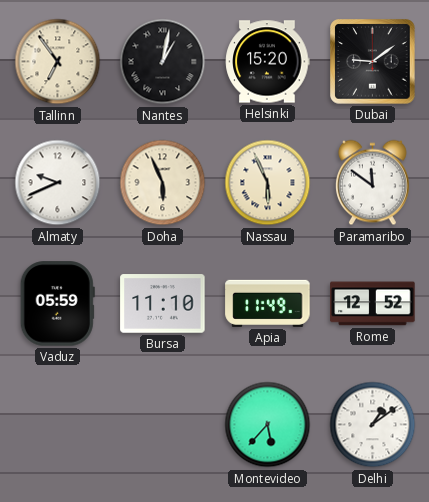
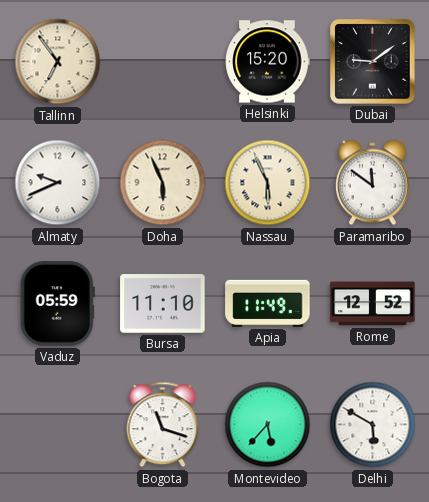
Nantes: 1:02 -> none (163, 62)
Bogota: none -> 11:18 (163, 425)
Delhi: 1:09 -> 5:50 (373, 425)
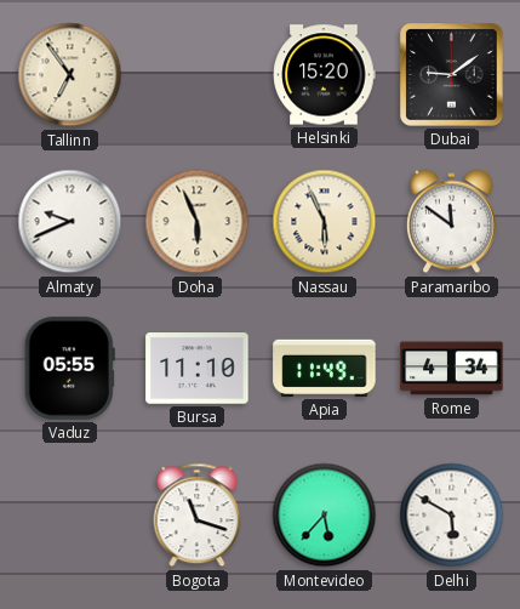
Vaduz: 05:59 -> 05:55 (69, 369)
Rome: 12:52 -> 4:34 (452, 369)
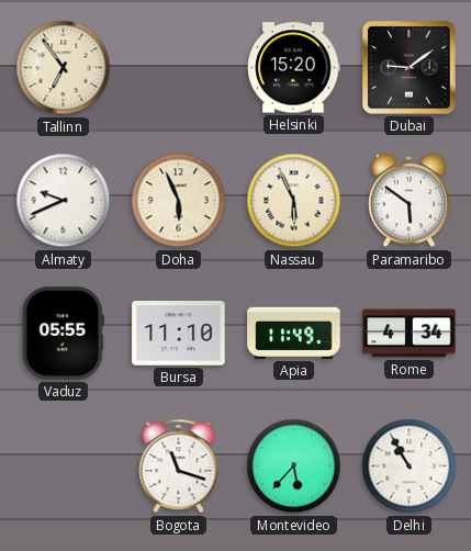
Paramaribo: 11:51 -> 5:51 (408, 201)
Delhi: 5:50 -> 10:55 (410, 466)
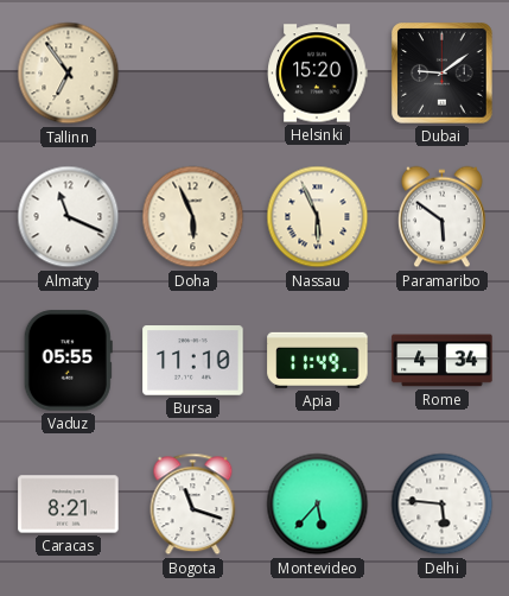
Almaty: 9:41 -> 11:19 (69, 217)
Caracas: none -> 8:21 (69, 505)
Delhi: 10:55 -> 5:46 (443, 505)
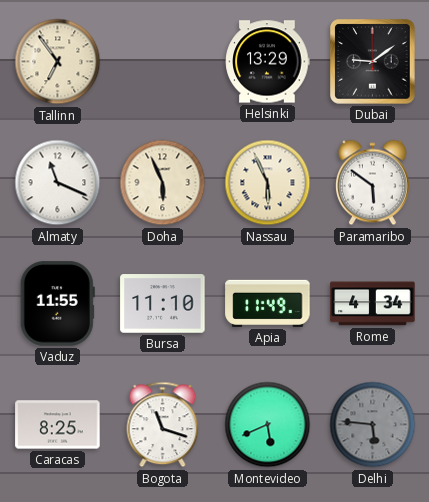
Helsinki: 15:20 -> 13:29 (268, 62)
Vaduz: 05:55 -> 11:55 (57, 304)
Caracas: 8:21 -> 8:25 (58, 425)
Montevideo: 5:37 -> 5:41 (268, 425)
Delhi dial: white -> grey (373, 425)
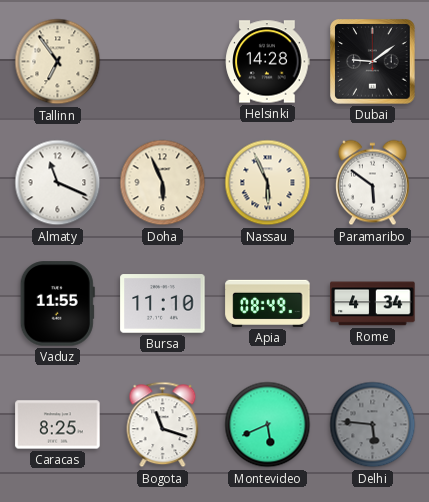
Helsinki: 13:29 -> 14:28 (268, 62)
Apia: 11:49 -> 08:49 (268, 303)
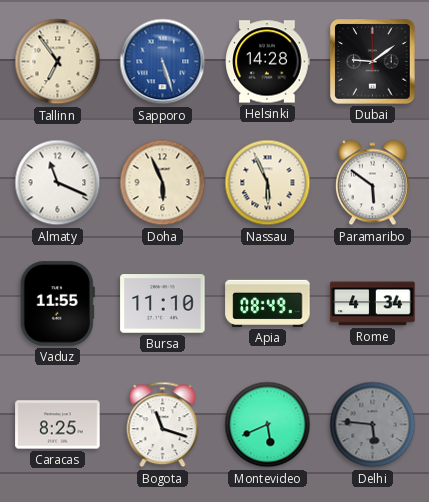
Sapporo: none -> 5:27 (163, 62)
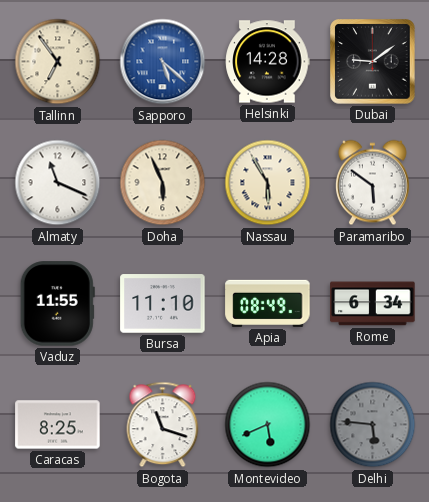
Sapporo: 5:27 -> 5:22 (163, 62)
Nassau: 5:56 -> 5:55 (268, 183)
Rome: 4:34 -> 6:34 (373, 304)
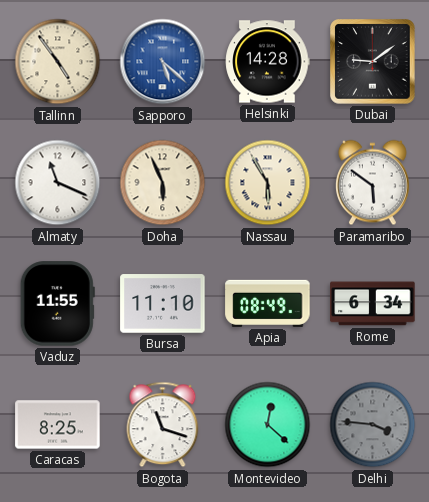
Tallinn: 6:54 -> 4:54 (58, 62)
Montevideo: 5:41 -> 12:22 (268, 425)
Delhi: 5:46 -> 3:46 (373, 425)
